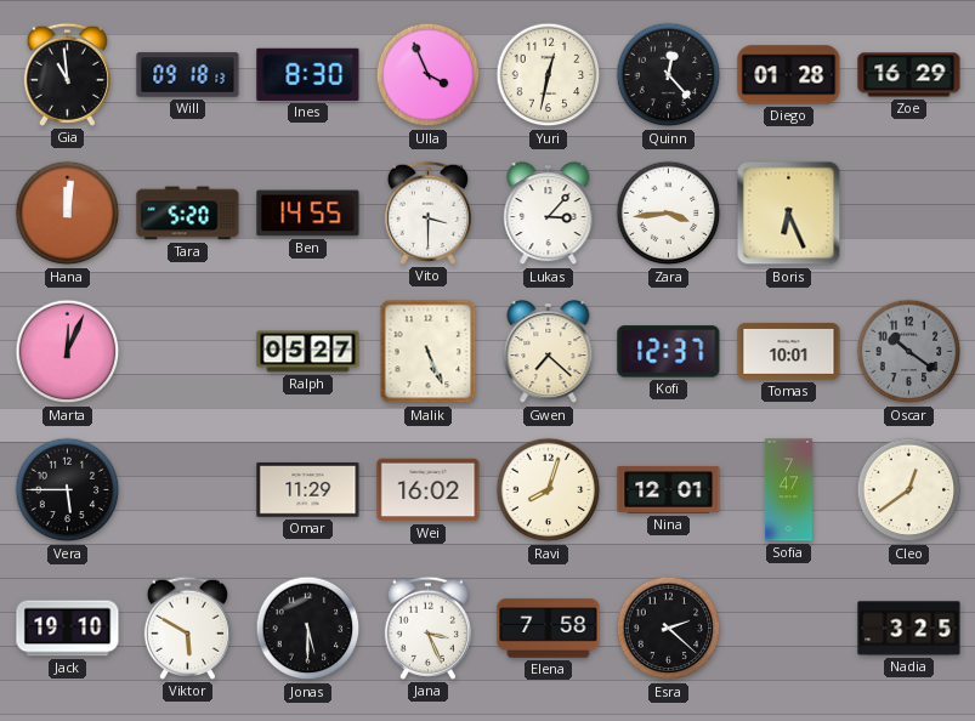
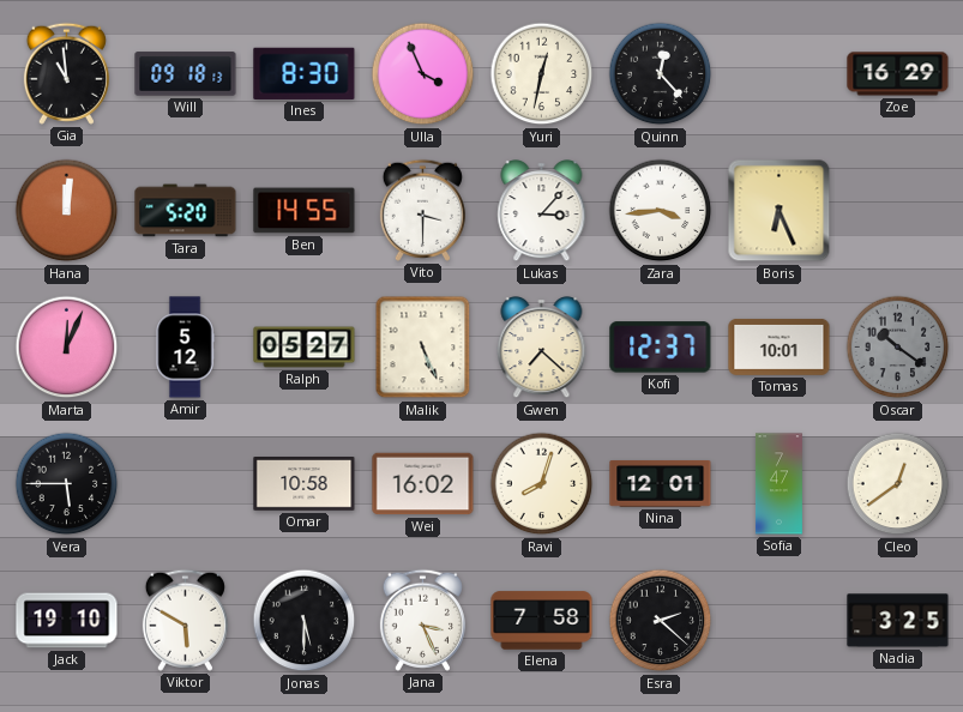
Diego: 01:28 -> none (789, 75)
Amir: none -> 5:12 (185, 348)
Omar: 11:29 -> 10:58 (305, 484)
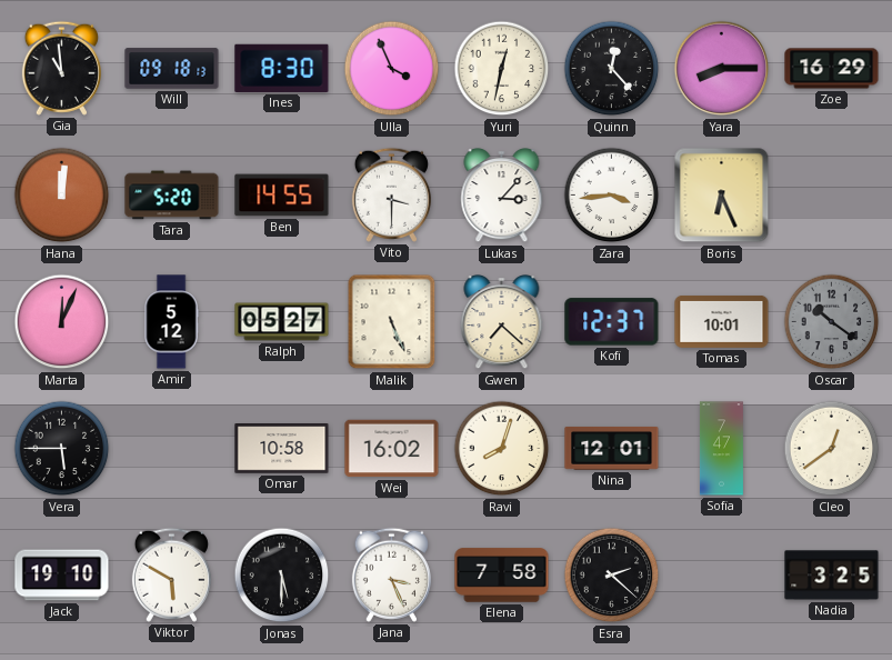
Yara: none -> 8:15 (722, 69)
